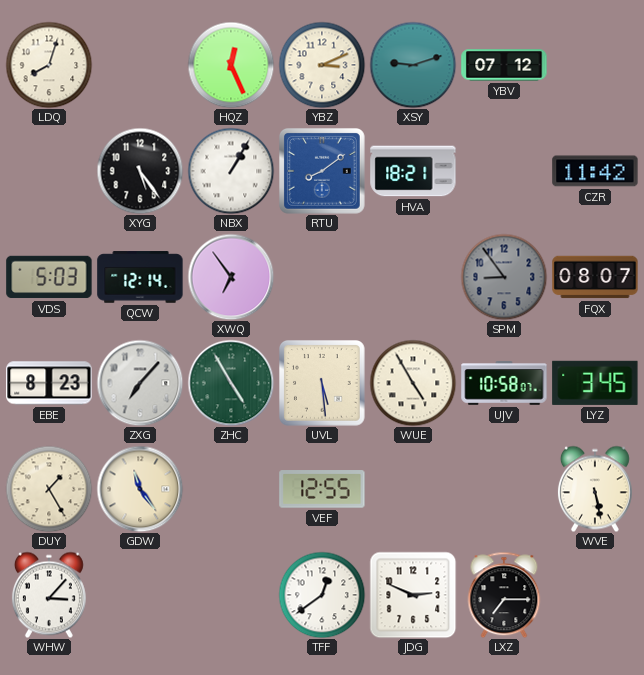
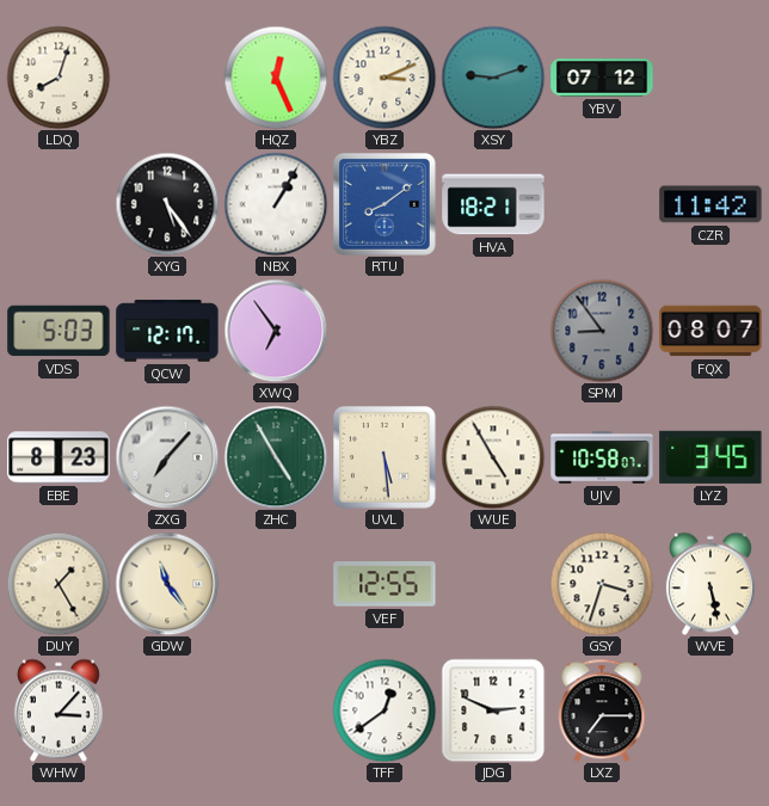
QCW: 12:14 -> 12:17 (167, 331)
GSY: none -> 3:33 (602, 584)
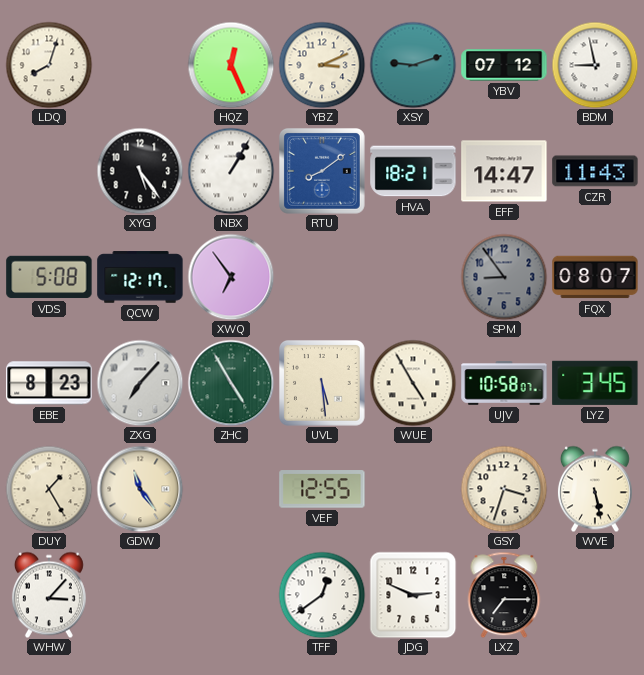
BDM: none -> 8:58 (595, 65)
EFF: none -> 14:47 (504, 171)
CZR: 11:42 -> 11:43 (595, 171)
VDS: 5:03 -> 5:08 (49, 277)
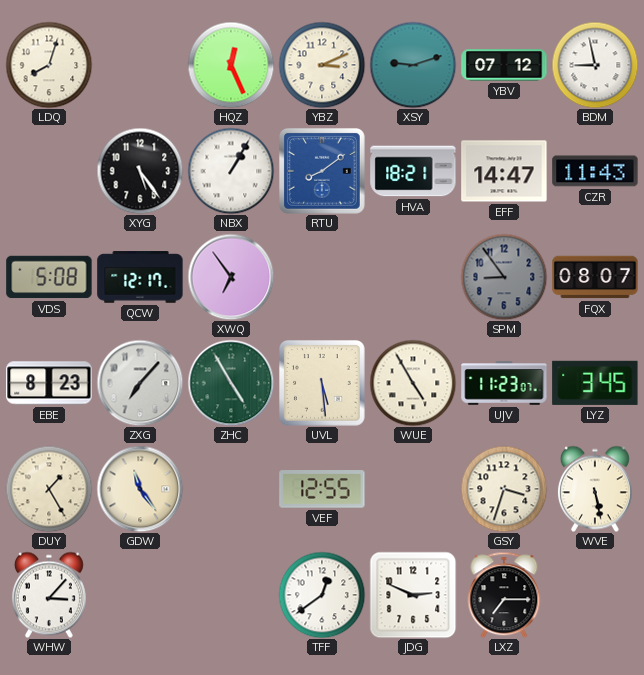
UJV: 10:58 -> 11:23 (504, 383)
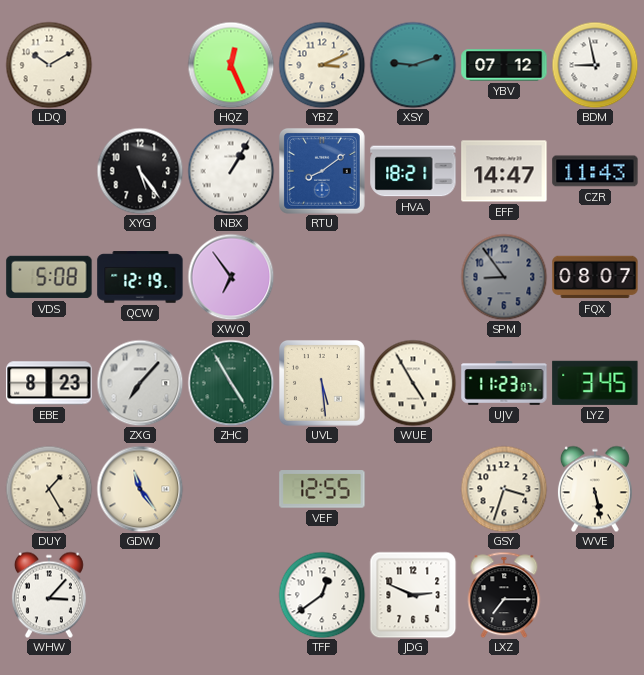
LDQ: 8:03 -> 10:10 (49, 65)
QCW: 12:17 -> 12:19 (140, 277)
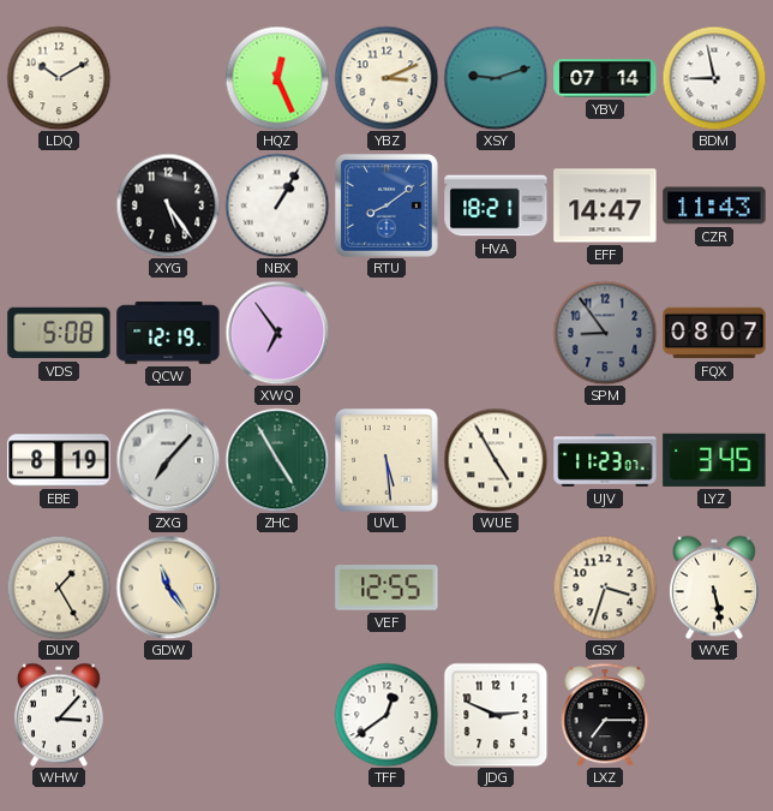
YBV: 07:12 -> 07:14 (605, 78)
EBE: 8:23 -> 8:19 (59, 460)
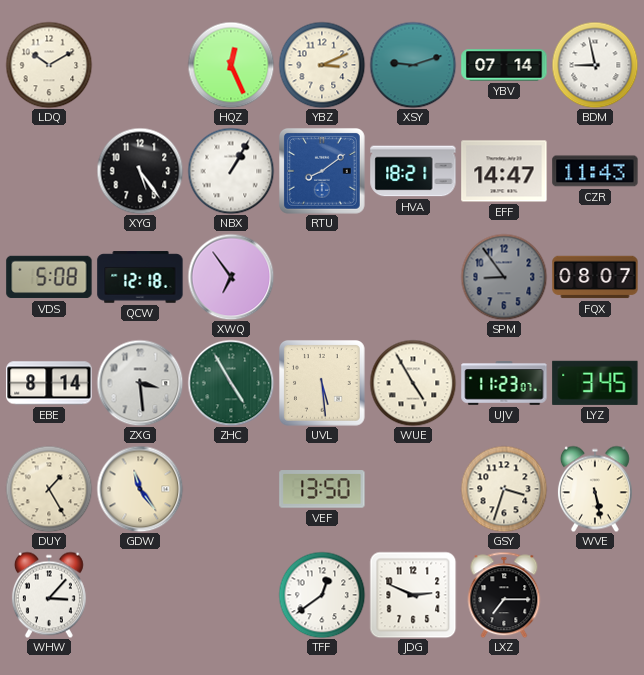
QCW: 12:19 -> 12:18 (140, 277)
EBE: 8:19 -> 8:14 (49, 383)
ZXG: 7:07 -> 3:29 (140, 383)
VEF: 12:55 -> 13:50 (322, 489)
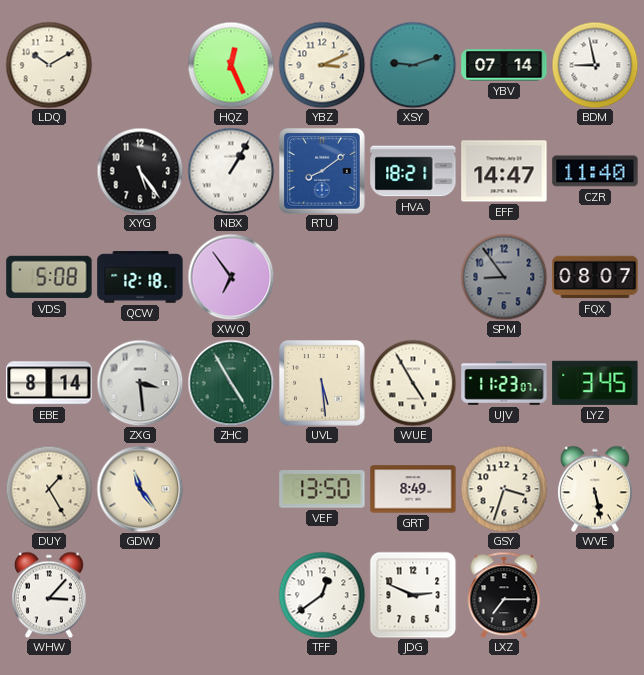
CZR: 11:43 -> 11:40 (595, 171)
GRT: none -> 8:49 (413, 489)
